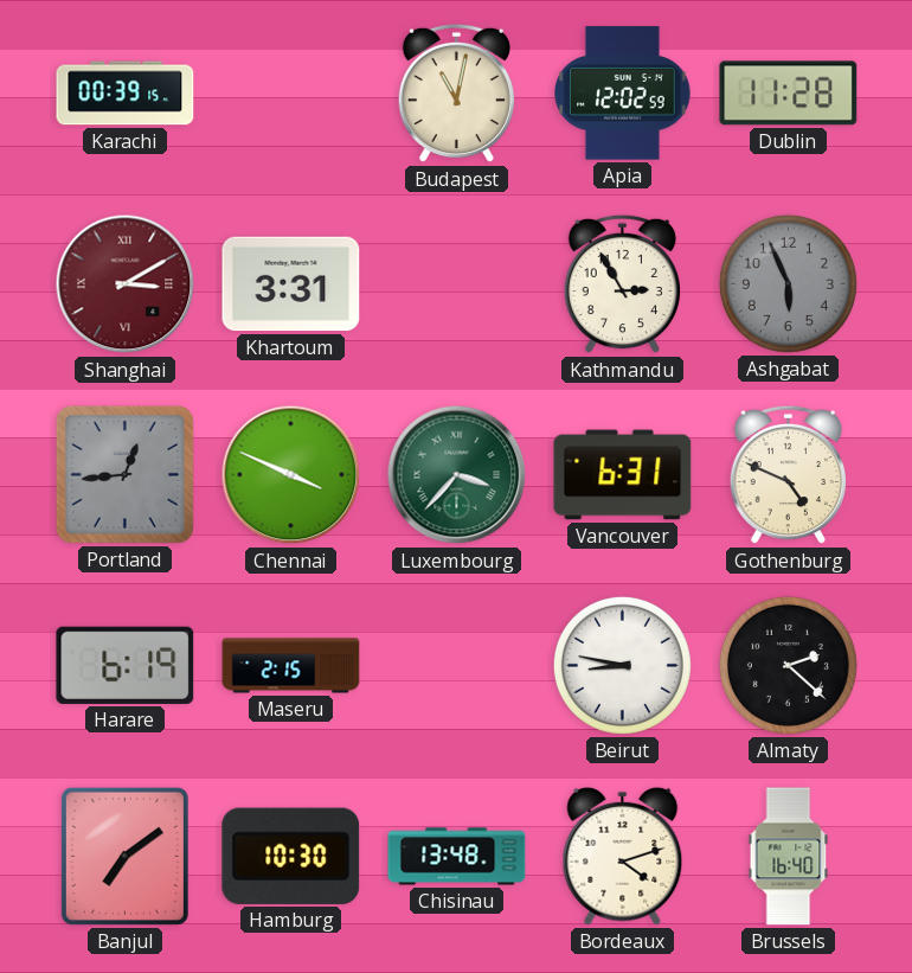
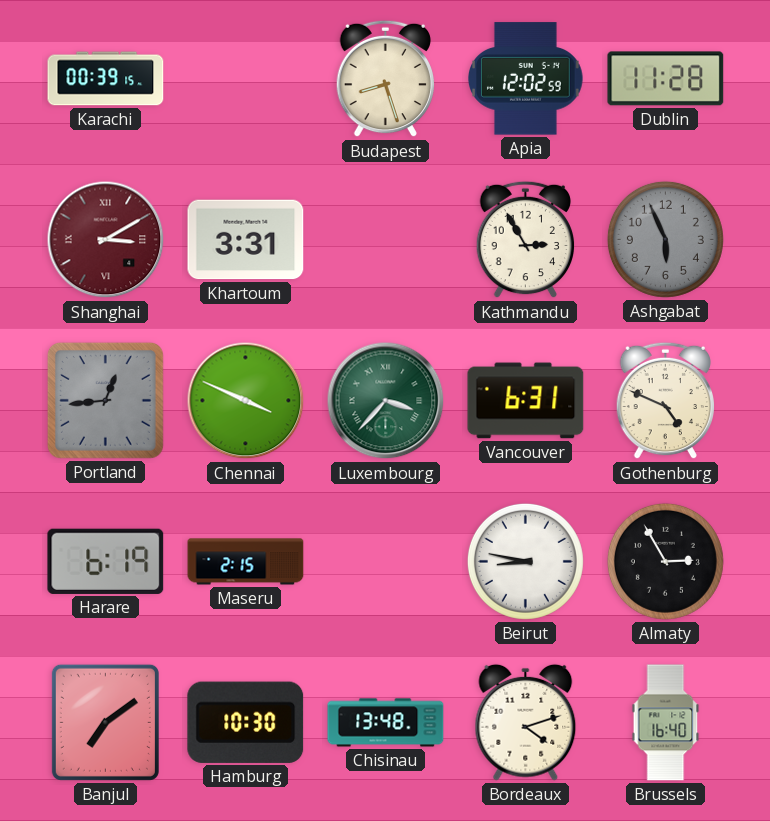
Budapest: 11:02 -> 8:27 (385, 79)
Almaty: 2:22 -> 2:55 (665, 561)
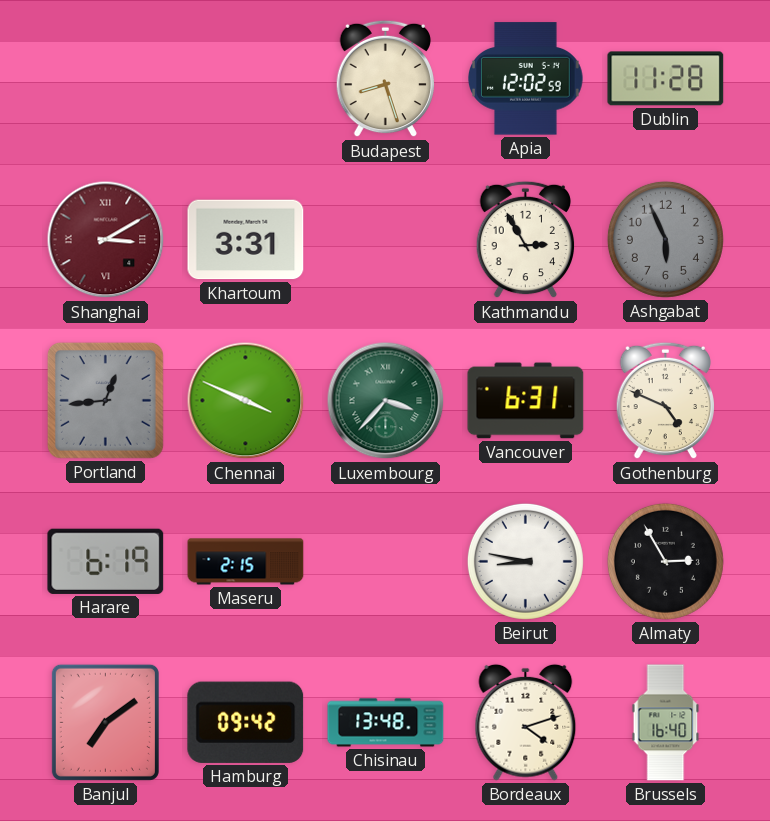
Karachi: 00:39 -> none (106, 79)
Hamburg: 10:30 -> 09:42 (246, 722)
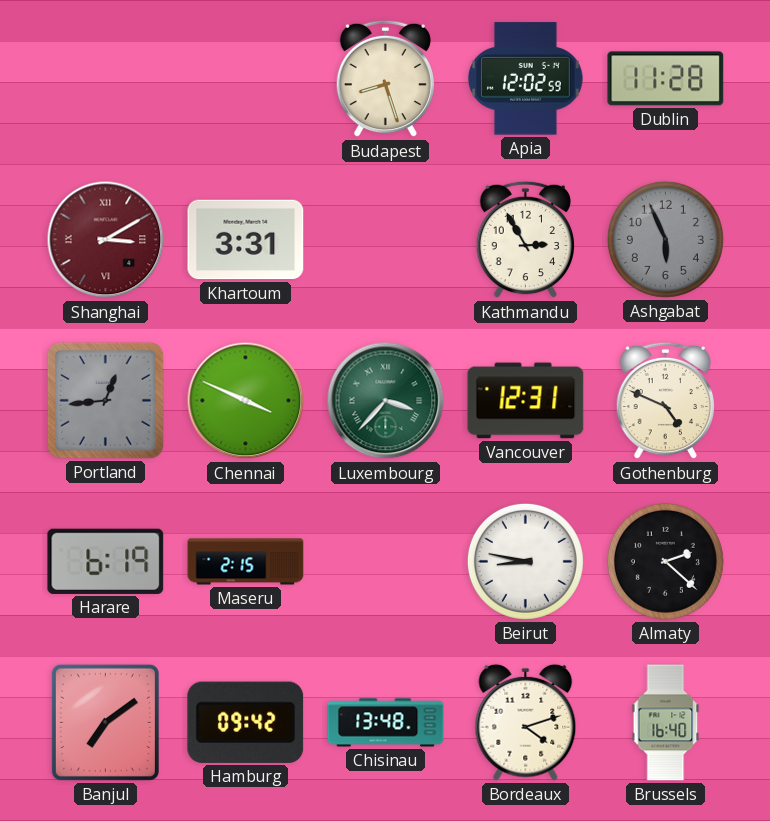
Vancouver: 6:31 -> 12:31 (526, 401)
Almaty: 2:55 -> 2:22 (665, 561)
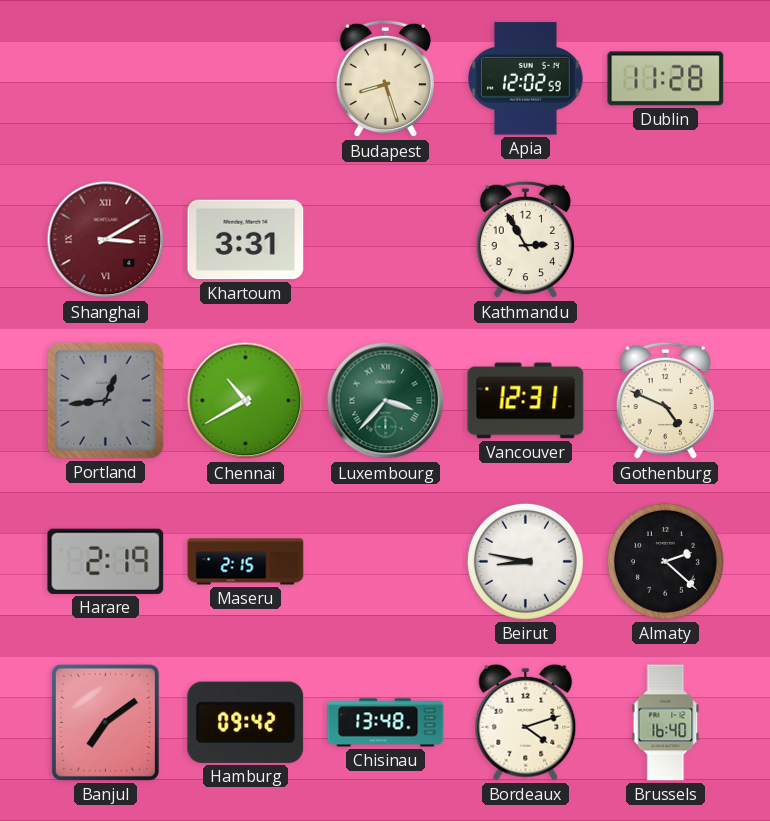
Ashgabat: 5:56 -> none (665, 239)
Chennai: 3:49 -> 10:40 (246, 401)
Harare: 6:19 -> 2:19 (106, 561)
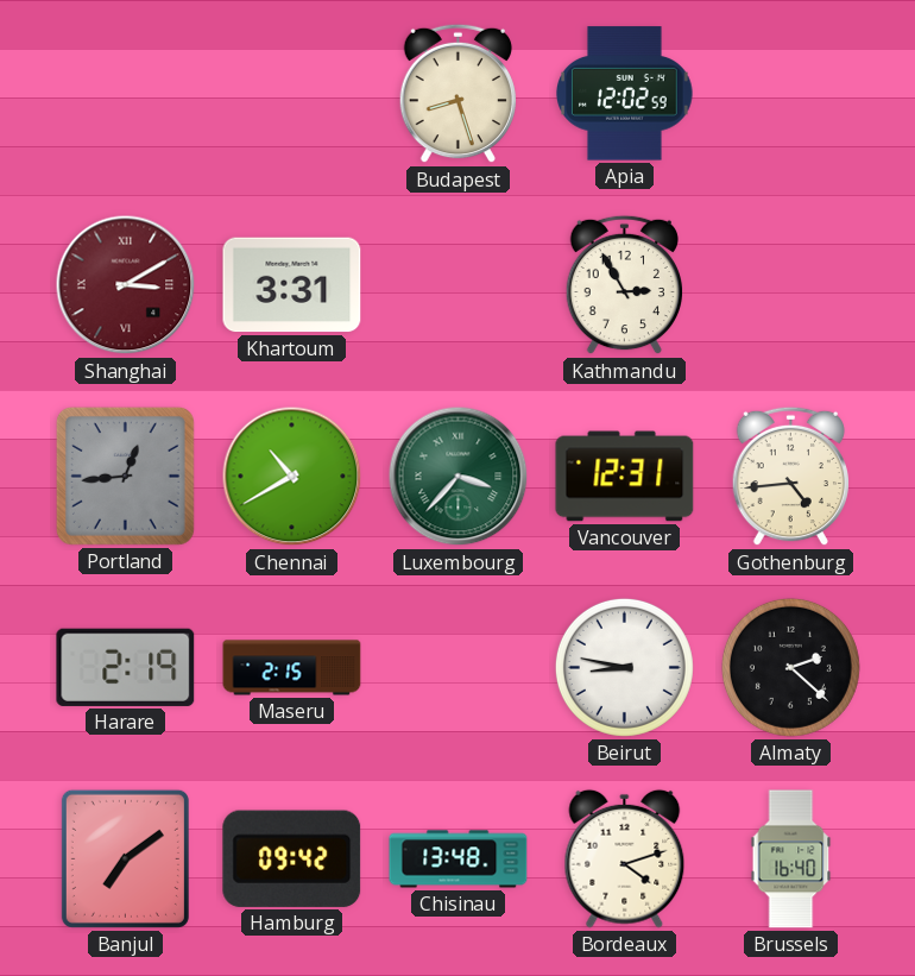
Dublin: 11:28 -> none (666, 79)
Gothenburg: 4:49 -> 4:44 (790, 477)
